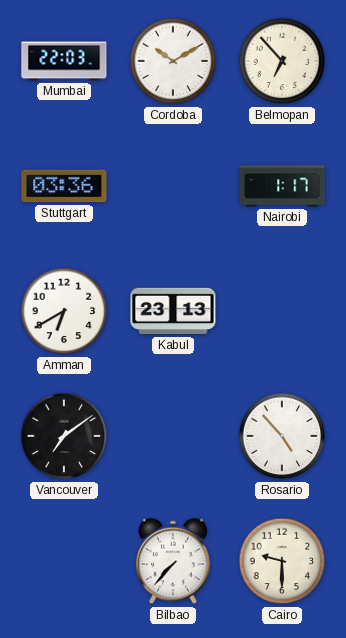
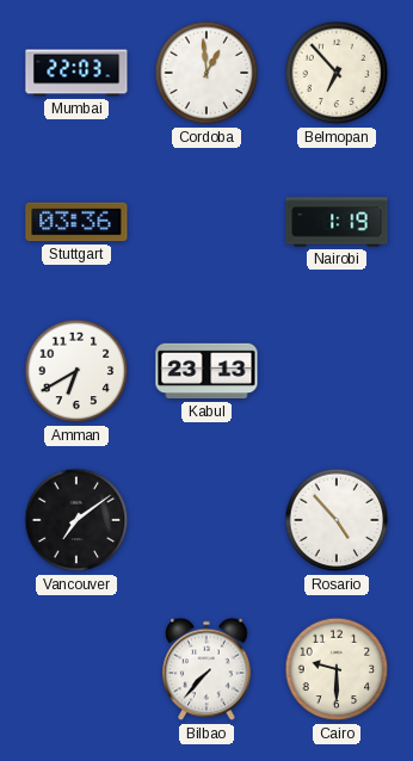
Cordoba: 10:10 -> 12:59 (207, 73)
Nairobi: 1:17 -> 1:19 (337, 222)
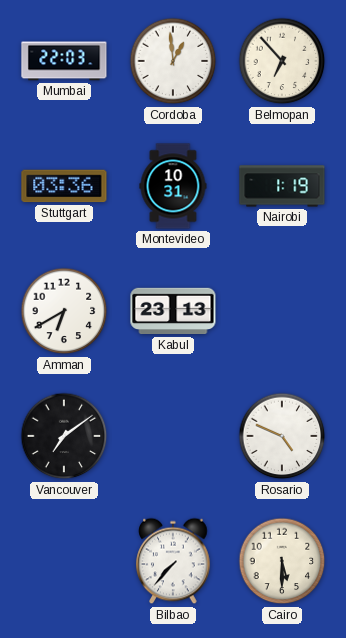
Montevideo: none -> 10:31 (173, 186)
Rosario: 4:53 -> 4:49 (282, 436)
Cairo: 9:30 -> 5:30 (282, 561)
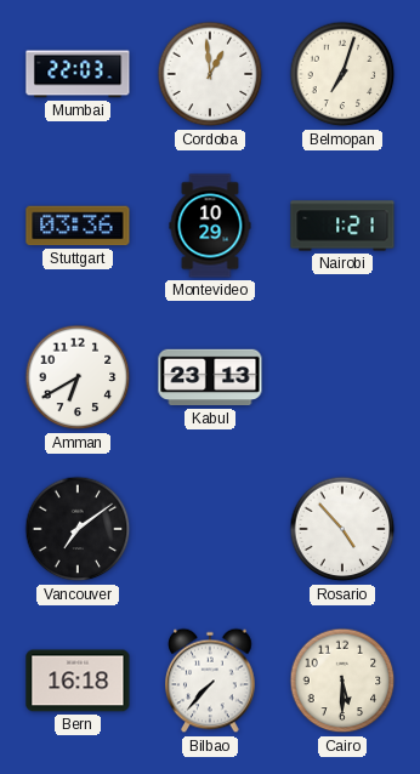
Belmopan: 6:53 -> 7:03 (342, 74)
Montevideo: 10:31 -> 10:29 (210, 226)
Nairobi: 1:19 -> 1:21 (342, 226)
Rosario: 4:49 -> 4:53 (342, 529)
Bern: none -> 16:18 (78, 681)
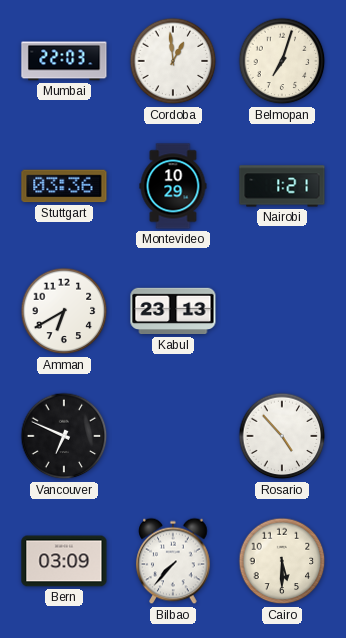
Vancouver: 7:09 -> 6:49 (64, 436)
Bern: 16:18 -> 03:09 (64, 561)
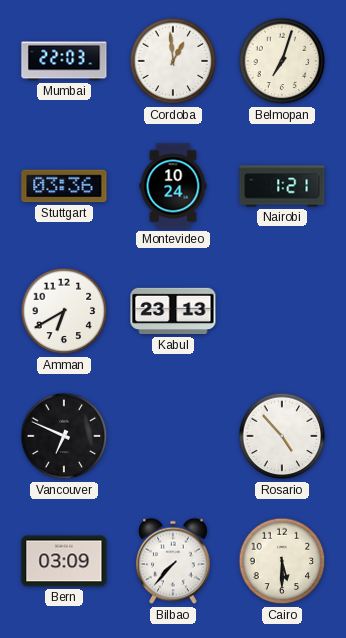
Montevideo: 10:29 -> 10:24 (173, 186)
